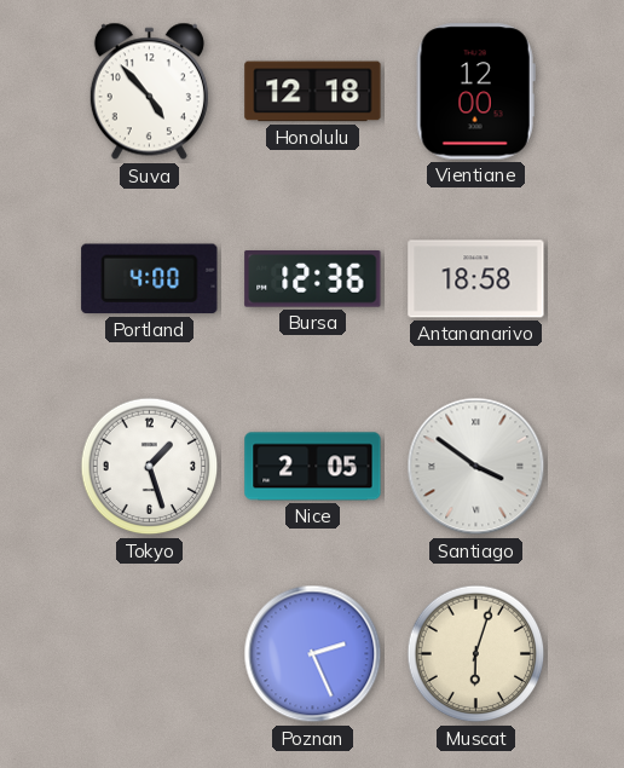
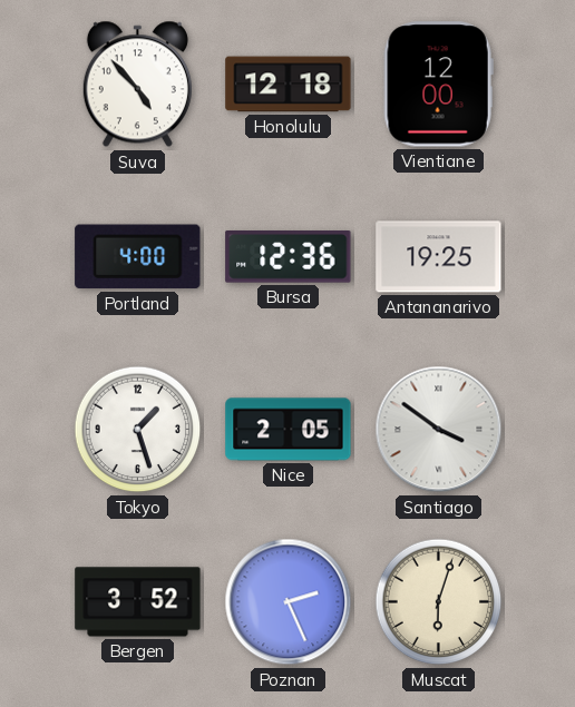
Antananarivo: 18:58 -> 19:25 (439, 257)
Bergen: none -> 3:52 (138, 602)
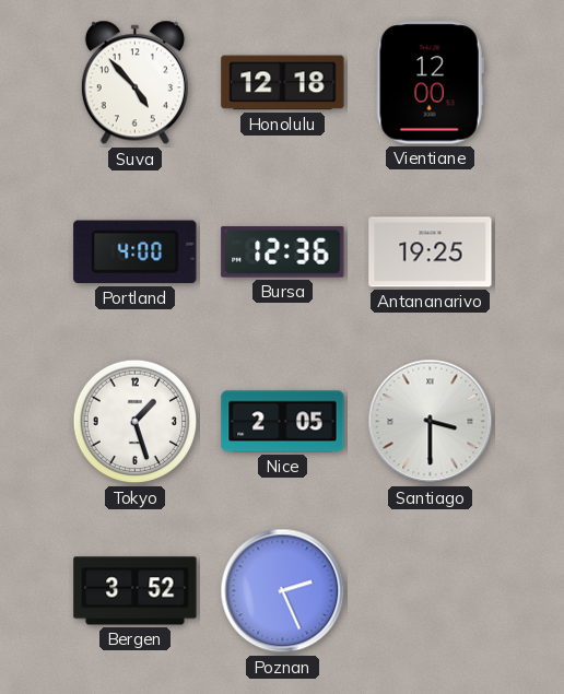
Santiago: 3:51 -> 3:30 (431, 422)
Muscat: 6:03 -> none (439, 602)
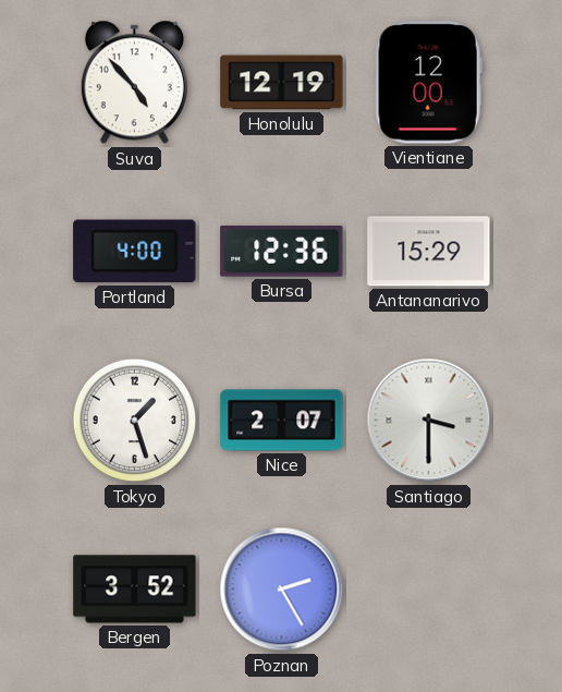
Honolulu: 12:18 -> 12:19 (282, 83)
Antananarivo: 19:25 -> 15:29 (429, 252)
Nice: 2:05 -> 2:07 (282, 421)
Poznan: 2:26 -> 2:25 (282, 590)
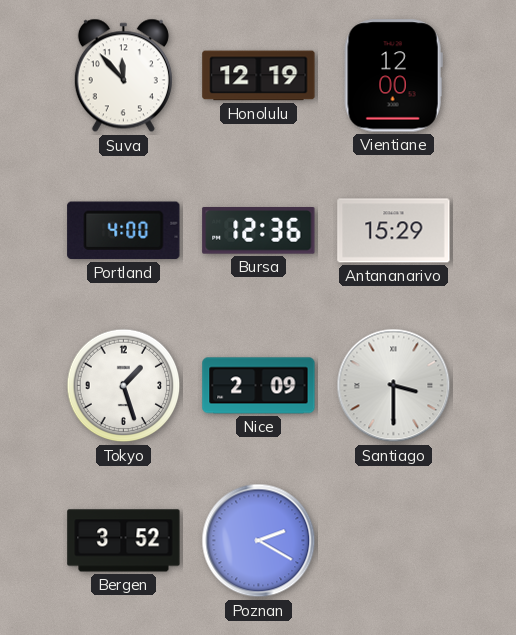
Suva: 4:53 -> 11:53 (123, 76)
Nice: 2:07 -> 2:09 (259, 386)
Poznan: 2:25 -> 2:20 (259, 541)
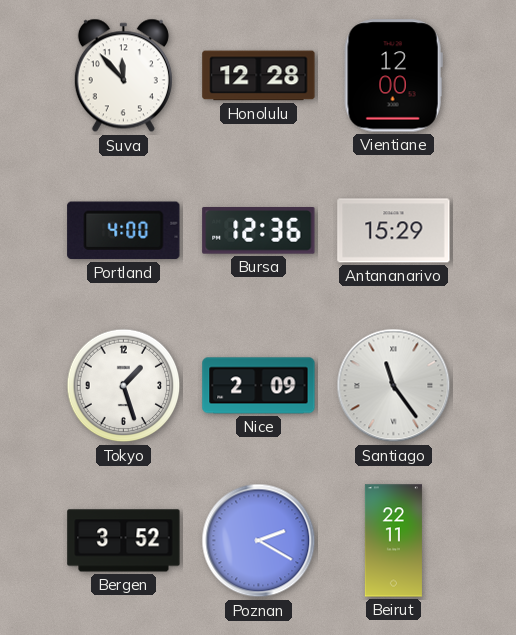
Honolulu: 12:19 -> 12:28 (259, 76)
Santiago: 3:30 -> 11:24 (394, 386)
Beirut: none -> 22:11 (393, 541)
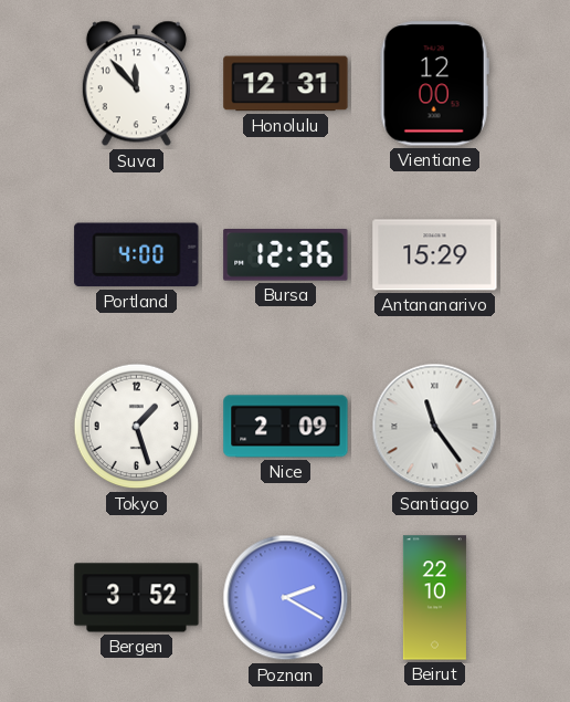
Honolulu: 12:28 -> 12:31 (286, 84)
Beirut: 22:11 -> 22:10 (434, 598)
